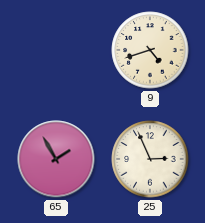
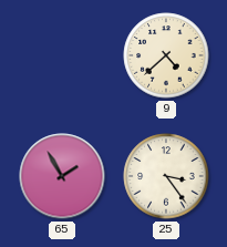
9: 4:42 -> 4:38 (166, 55)
25: 2:56 -> 3:24 (166, 176)
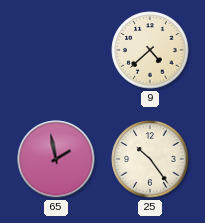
65: 1:55 -> 1:58 (56, 159)
25: 3:24 -> 10:24 (150, 159)
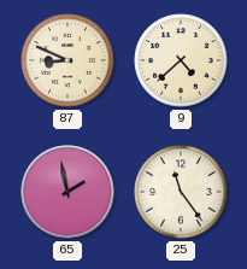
87: none -> 8:49 (67, 60)
25: 10:24 -> 11:24 (181, 192)
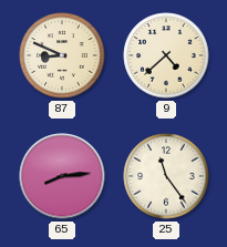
65: 1:58 -> 8:14 (62, 176)
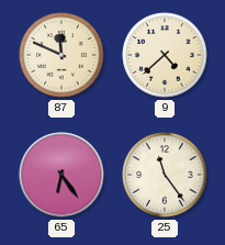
87: 8:49 -> 11:49 (61, 55)
65: 8:14 -> 6:24 (61, 175)
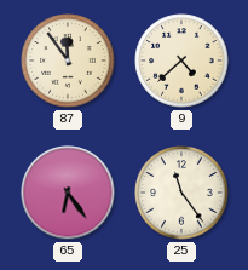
87: 11:49 -> 11:54 (68, 61)
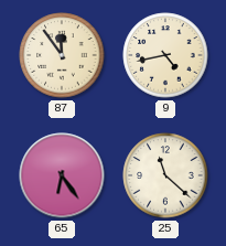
9: 4:38 -> 4:43 (165, 55)
25: 11:24 -> 11:22 (165, 175)
